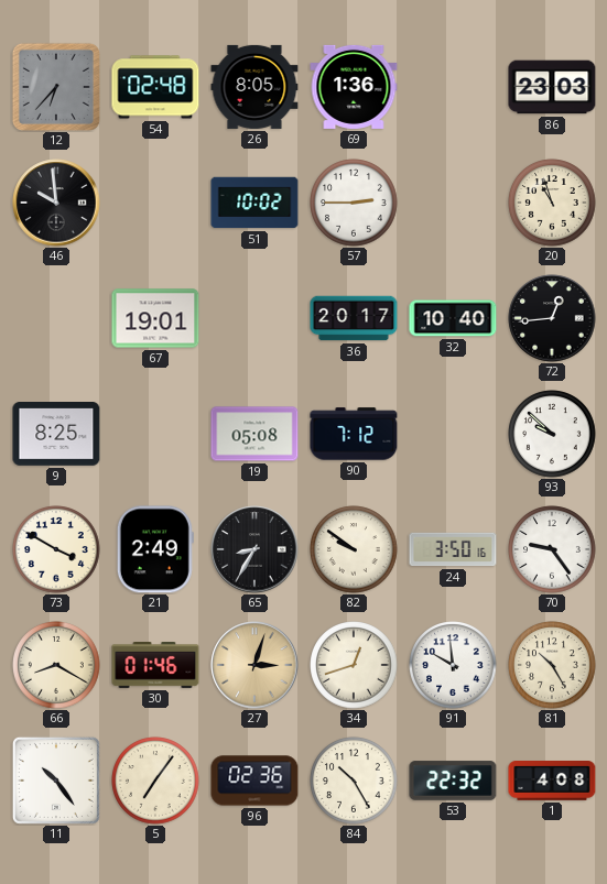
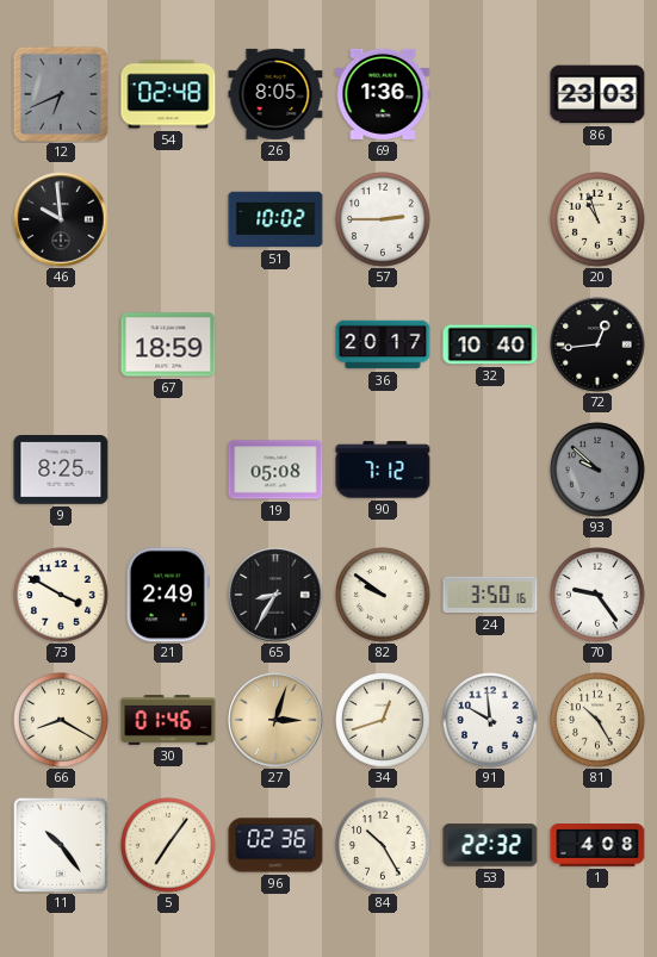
12: 6:37 -> 6:41 (61, 94)
67: 19:01 -> 18:59 (168, 344)
93 dial: white -> grey (597, 470)
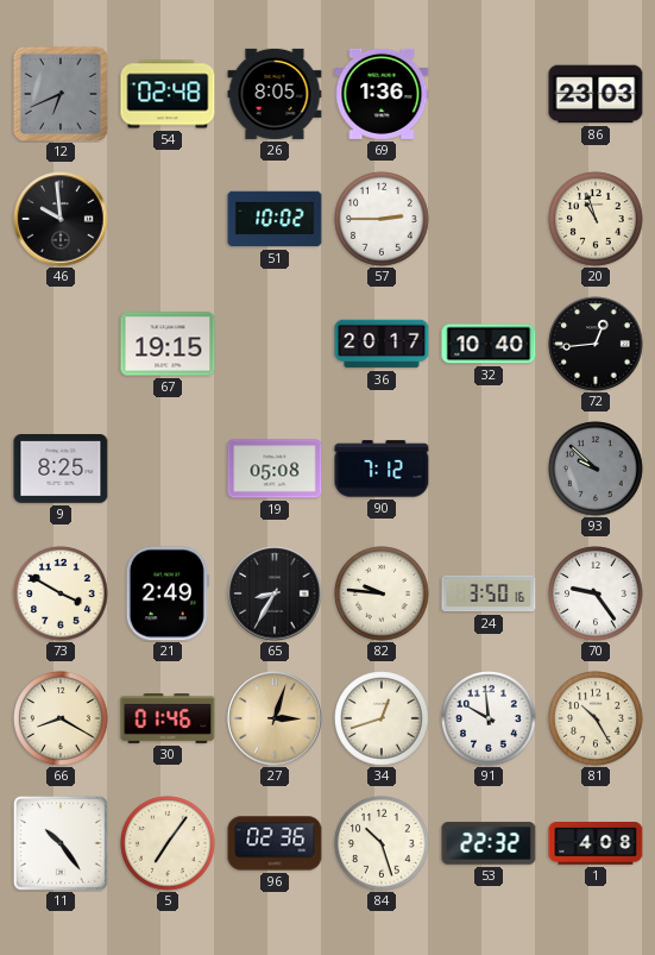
67: 18:59 -> 19:15 (168, 344)
82: 9:51 -> 9:46 (382, 593)
84: 10:25 -> 10:27 (382, 843)
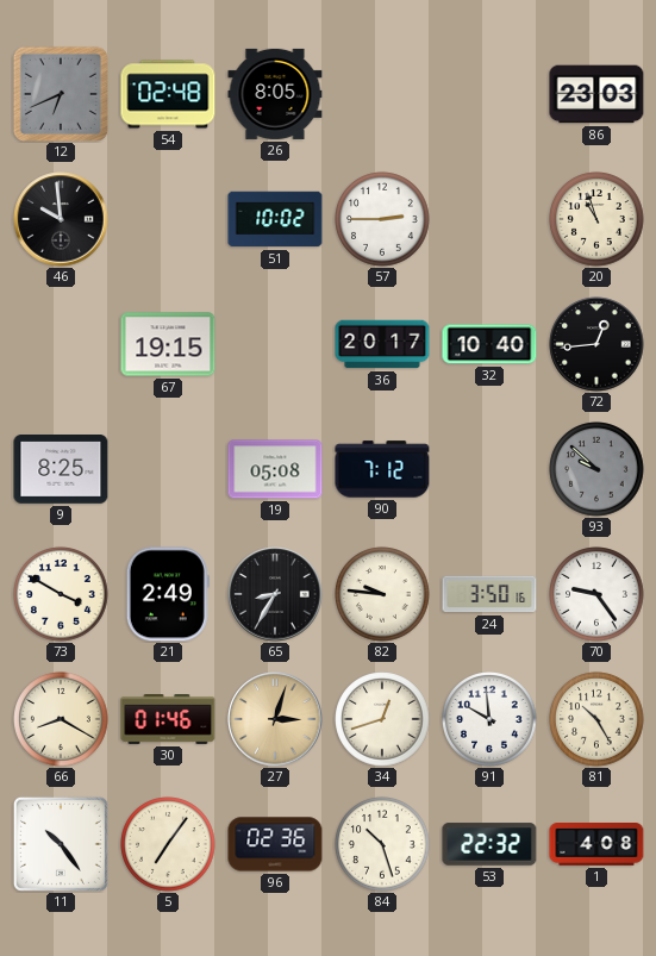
69: 1:36 -> none (382, 94)
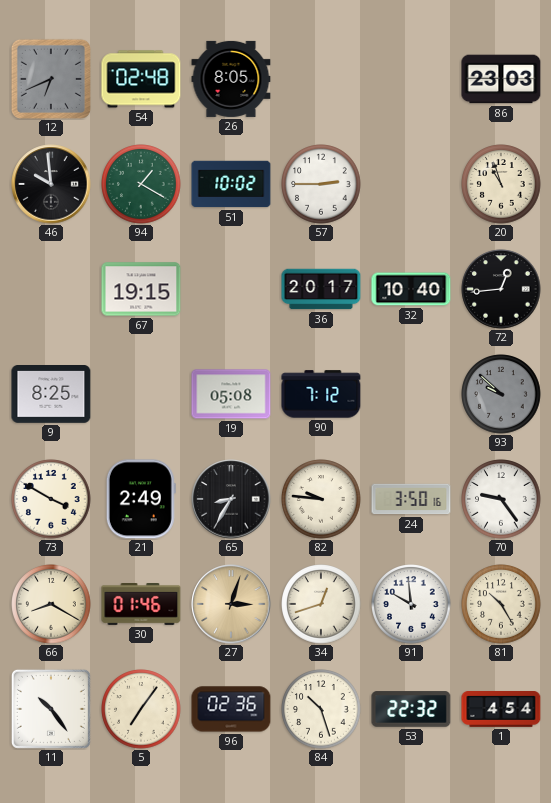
94: none -> 1:20 (141, 184)
1: 4:08 -> 4:54 (501, 710)
